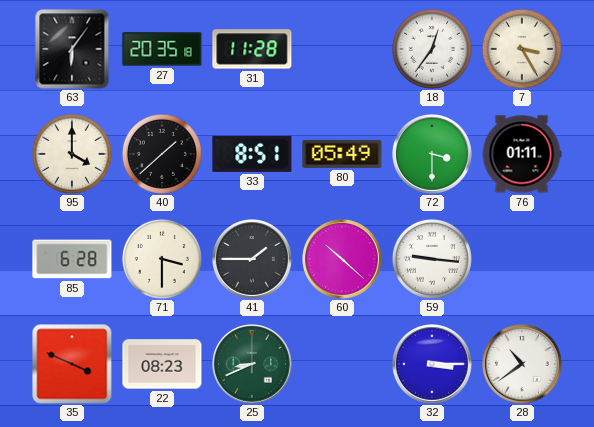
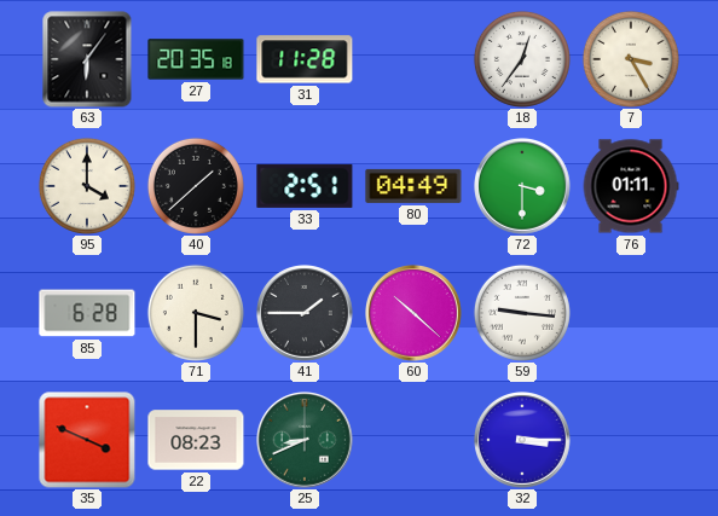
33: 8:51 -> 2:51 (305, 186)
80: 05:49 -> 04:49 (413, 186)
28: 10:39 -> none (523, 365)
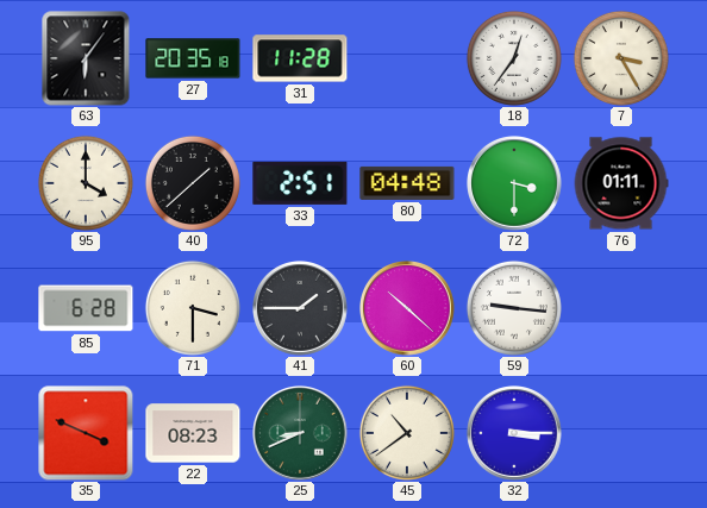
80: 04:49 -> 04:48 (407, 183)
45: none -> 10:39 (407, 433)
